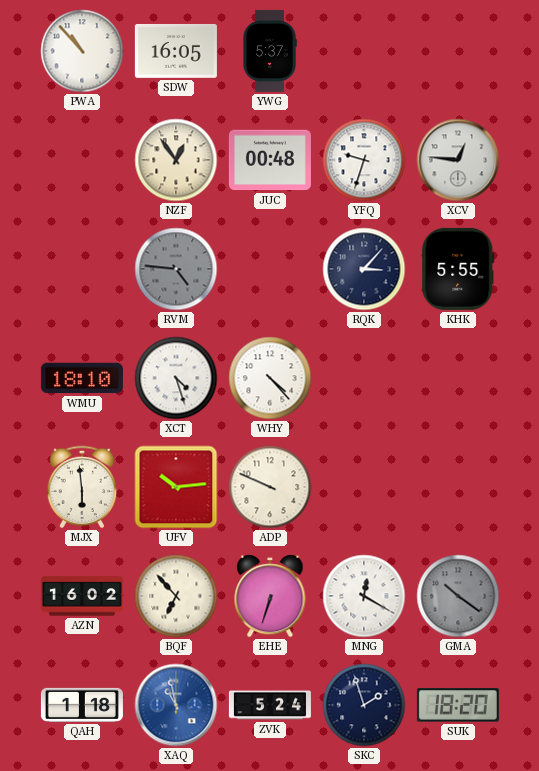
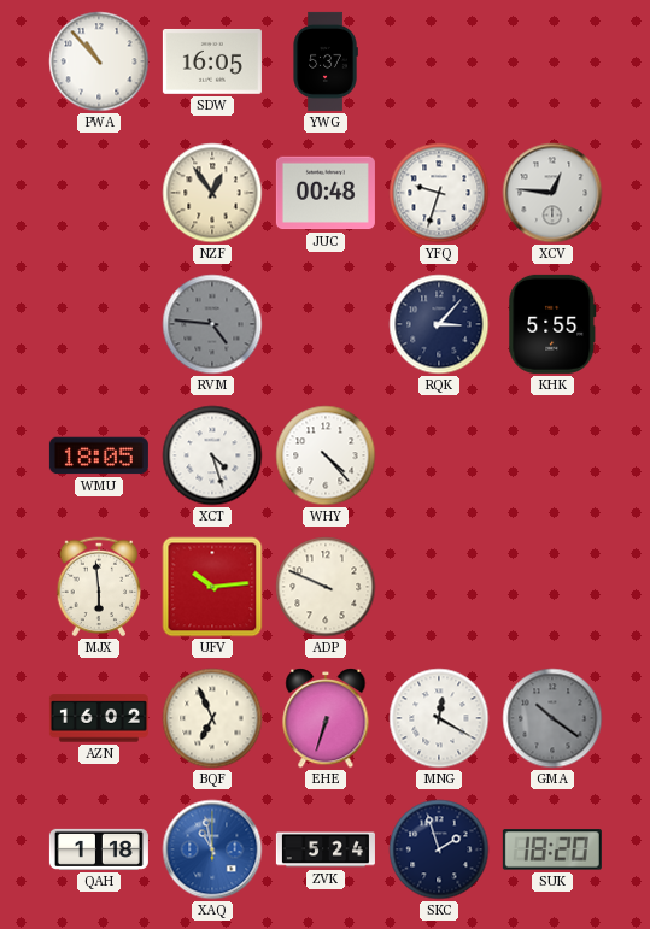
WMU: 18:10 -> 18:05 (99, 455)
BQF: 6:53 -> 6:56 (212, 718)
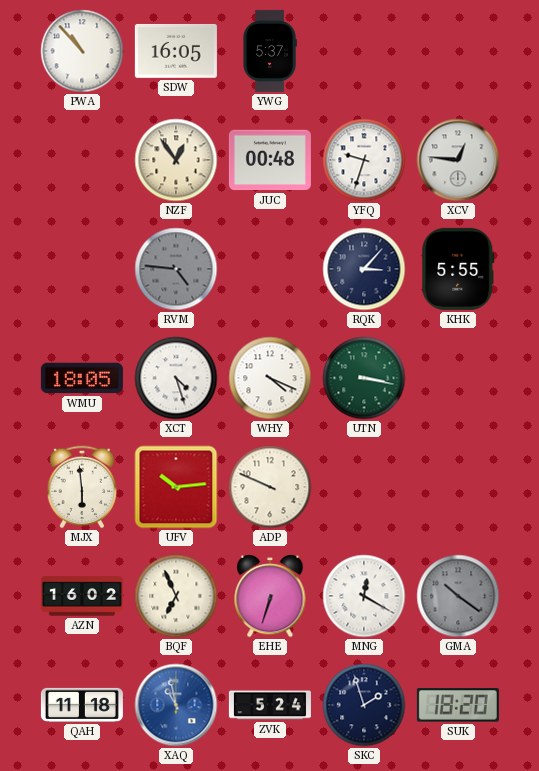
WHY: 4:23 -> 4:19 (270, 378)
UTN: none -> 3:17 (364, 378)
QAH: 1:18 -> 11:18 (82, 705)
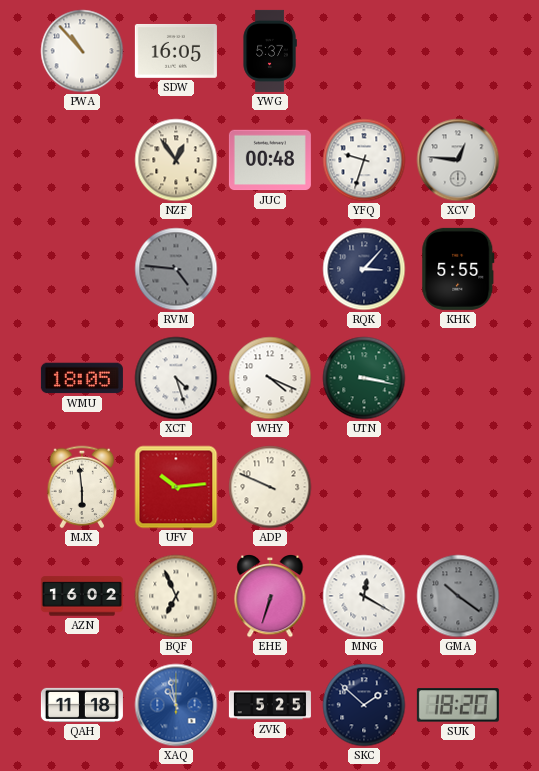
ZVK: 5:24 -> 5:25 (270, 705)
SKC: 1:57 -> 1:52 (364, 705)
